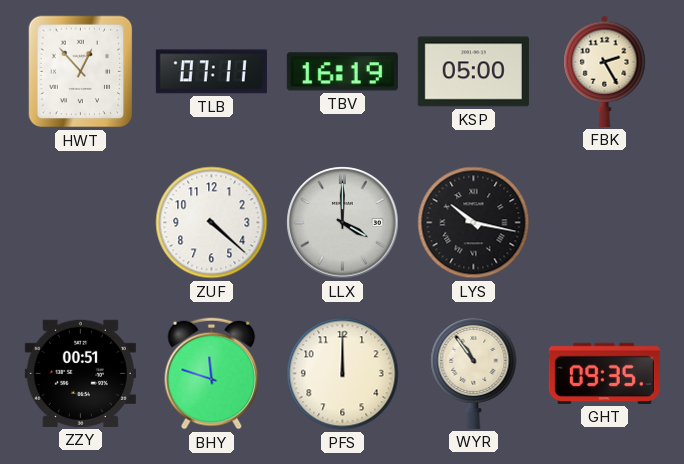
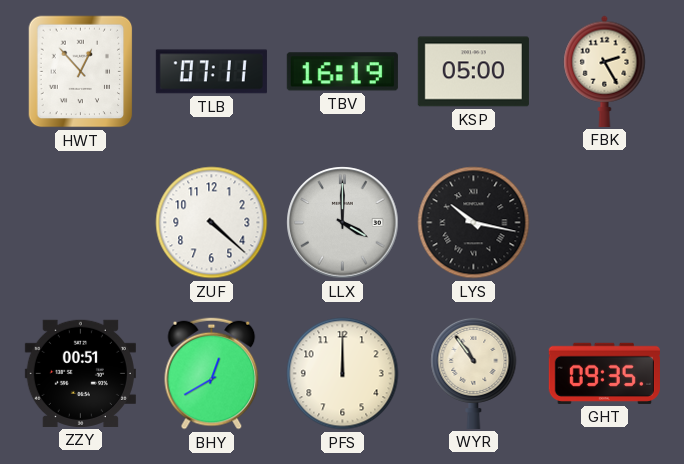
BHY: 11:48 -> 12:40 (212, 374)
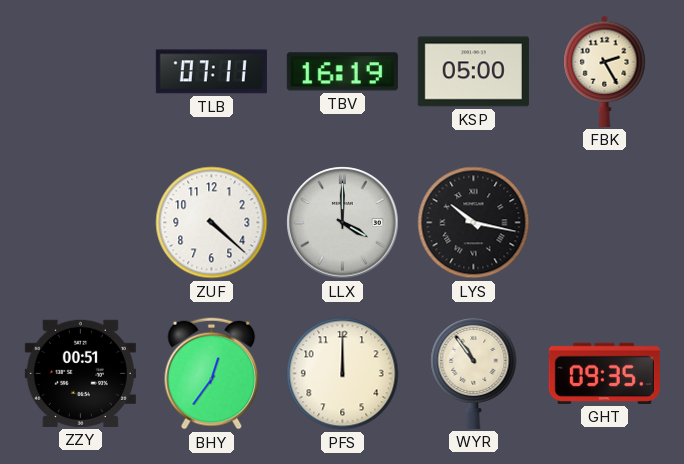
HWT: 12:53 -> none (81, 72)
BHY: 12:40 -> 12:36 (212, 374)
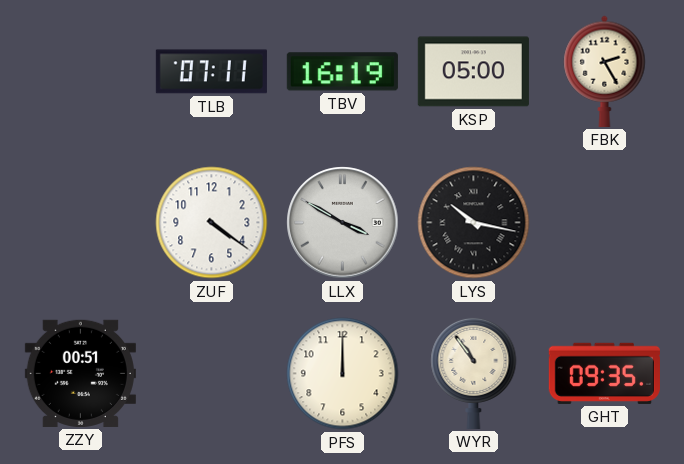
ZUF: 4:22 -> 4:21 (212, 223)
LLX: 4:00 -> 3:50 (343, 223)
BHY: 12:36 -> none (212, 374)
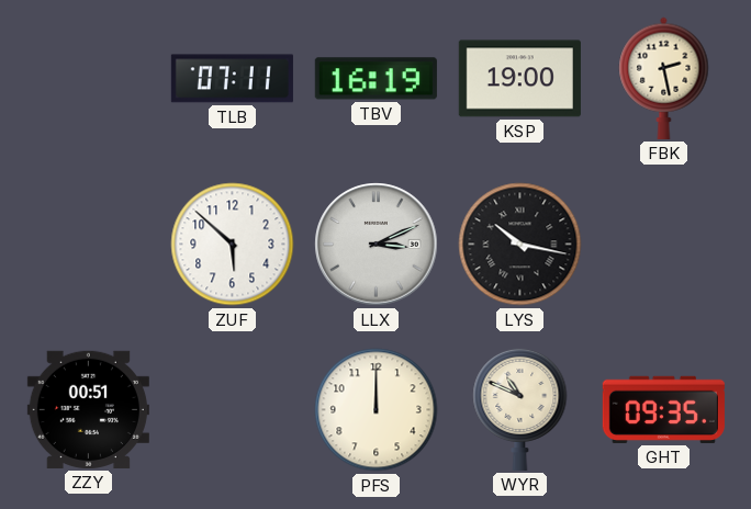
KSP: 05:00 -> 19:00 (519, 79)
FBK: 2:25 -> 2:28 (664, 78)
ZUF: 4:21 -> 5:52 (233, 245)
LLX: 3:50 -> 3:11 (377, 245)
WYR: 10:54 -> 10:49 (520, 409)
